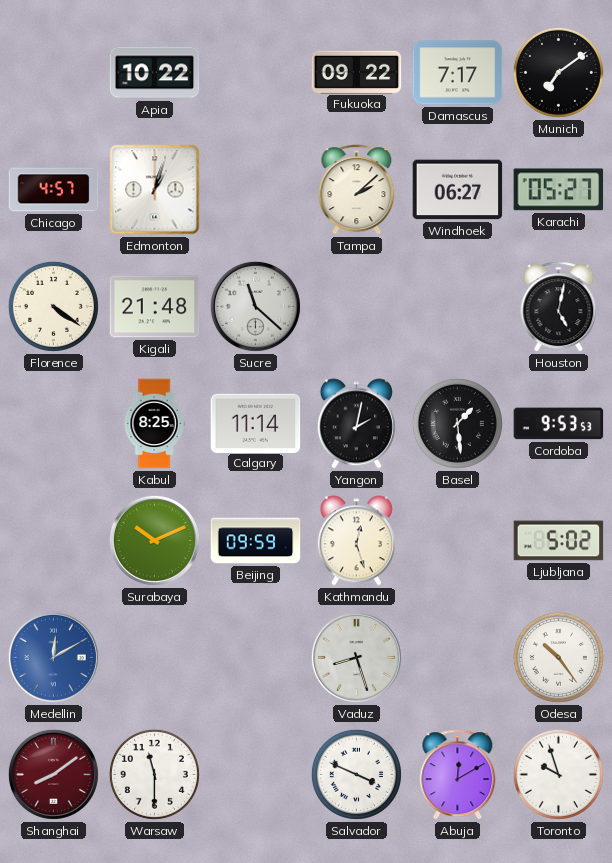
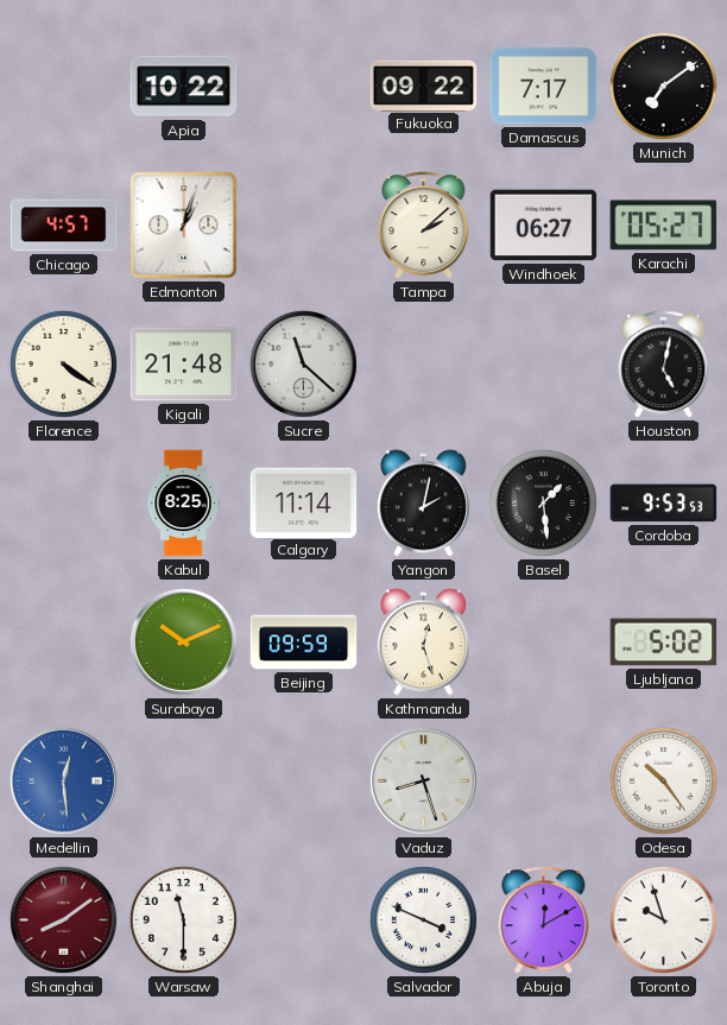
Medellin: 12:10 -> 12:29 (63, 780)
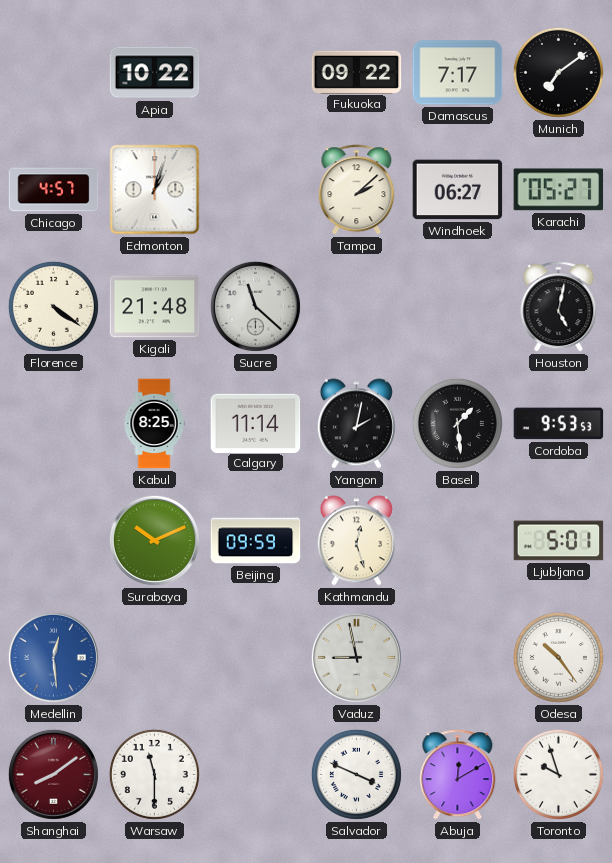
Ljubljana: 5:02 -> 5:01 (559, 541)
Vaduz: 8:27 -> 8:58 (356, 657)
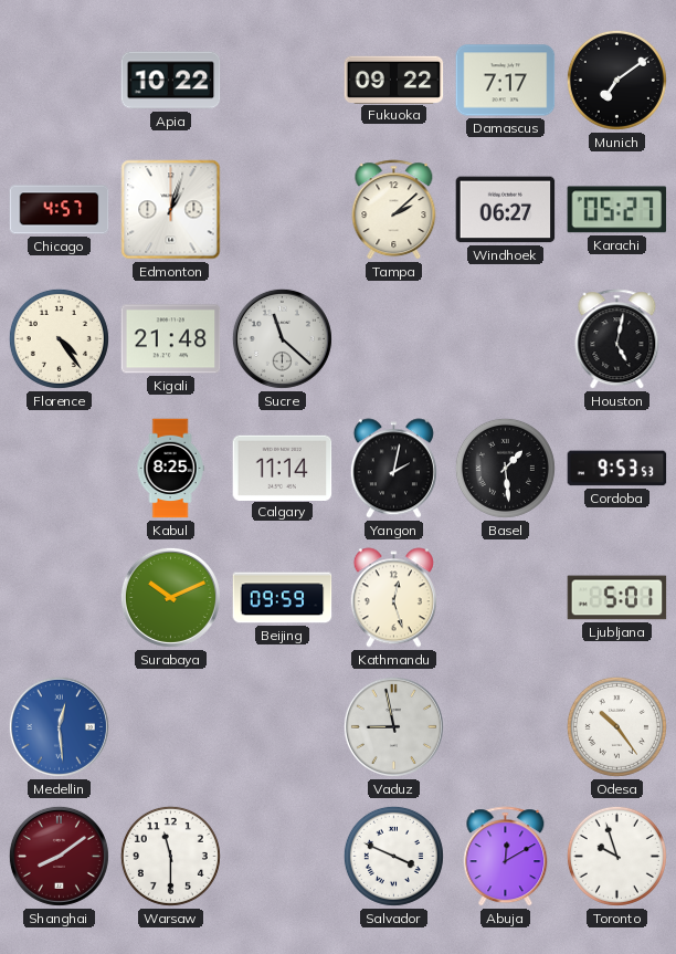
Florence: 4:21 -> 4:24 (59, 338)
